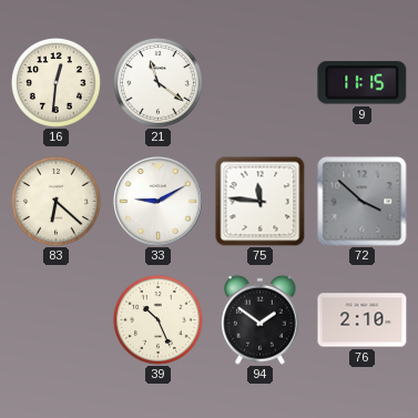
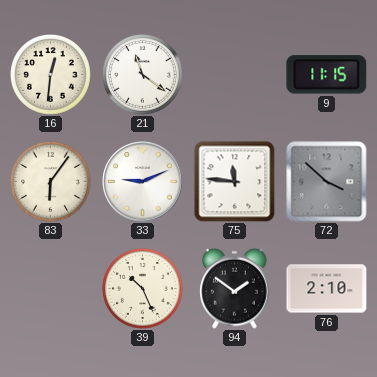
83: 6:22 -> 6:06 (50, 181)
33: 9:10 -> 9:11 (143, 182)
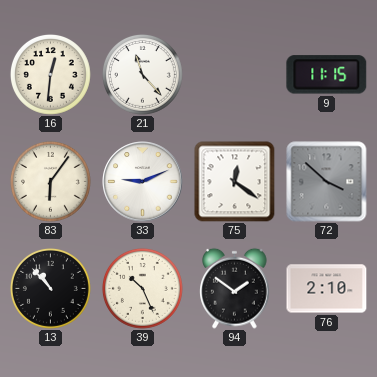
21: 11:21 -> 11:23 (142, 74)
75: 11:46 -> 12:21 (235, 182)
13: none -> 10:53 (50, 288)
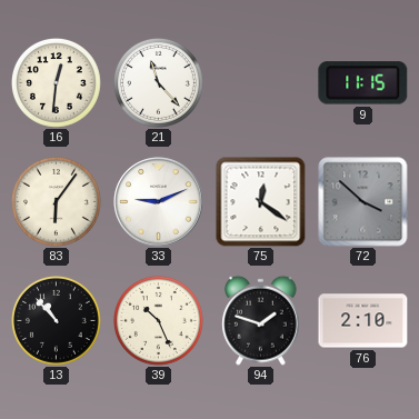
94: 1:51 -> 1:48 (261, 320)
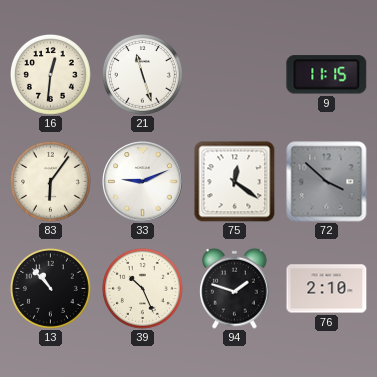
21: 11:23 -> 11:27 (142, 74)
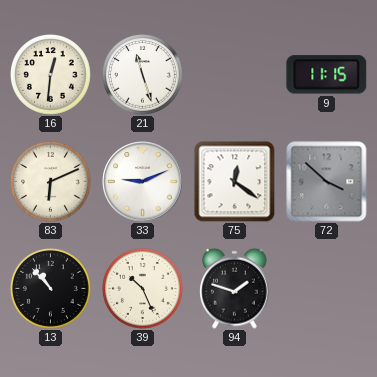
83: 6:06 -> 6:11 (50, 181)
76: 2:10 -> none (327, 289)
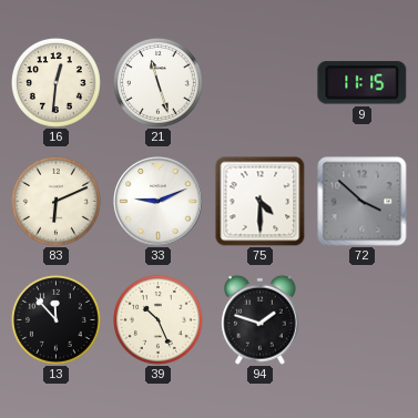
75: 12:21 -> 4:30 (261, 202)
13: 10:53 -> 11:53 (55, 319)
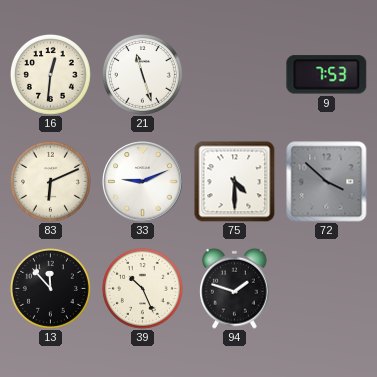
9: 11:15 -> 7:53 (327, 75)
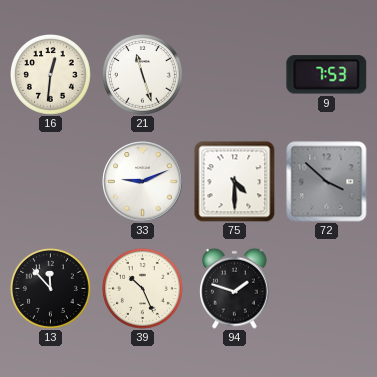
83: 6:11 -> none (50, 181)
